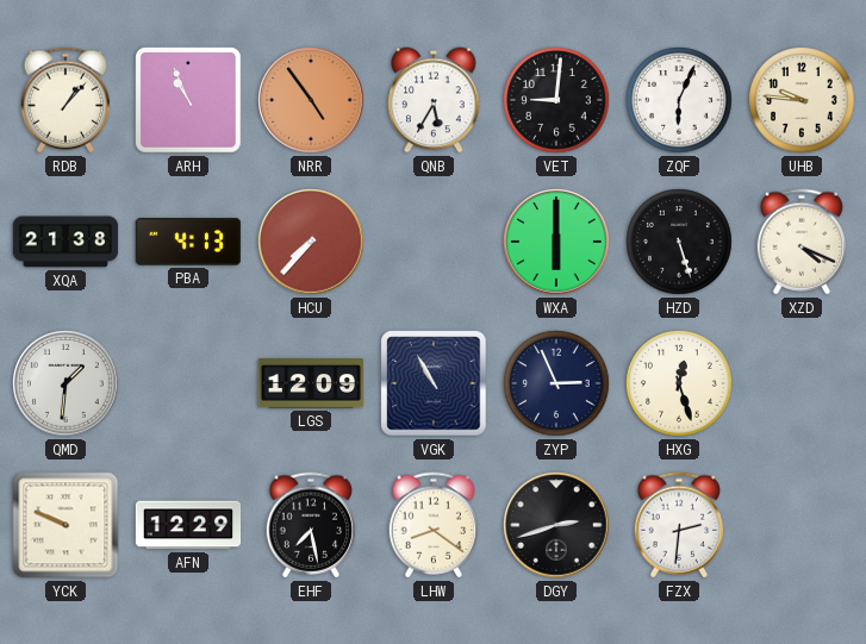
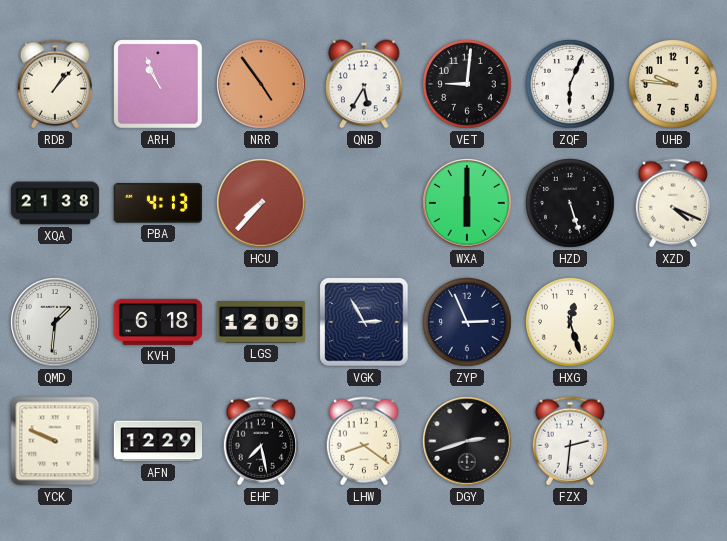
KVH: none -> 6:18 (158, 322)
VGK: 10:55 -> 2:55 (364, 322)
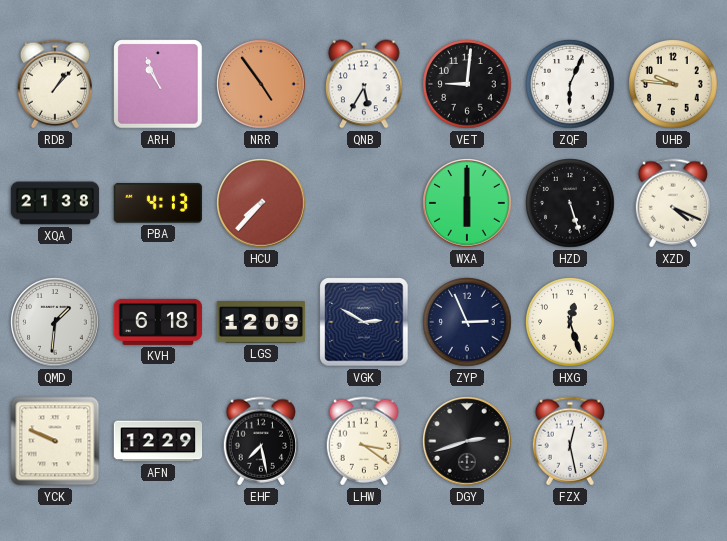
VGK: 2:55 -> 2:50 (364, 322)
LHW: 8:21 -> 3:21 (364, 441)
FZX: 2:31 -> 12:28 (570, 441)
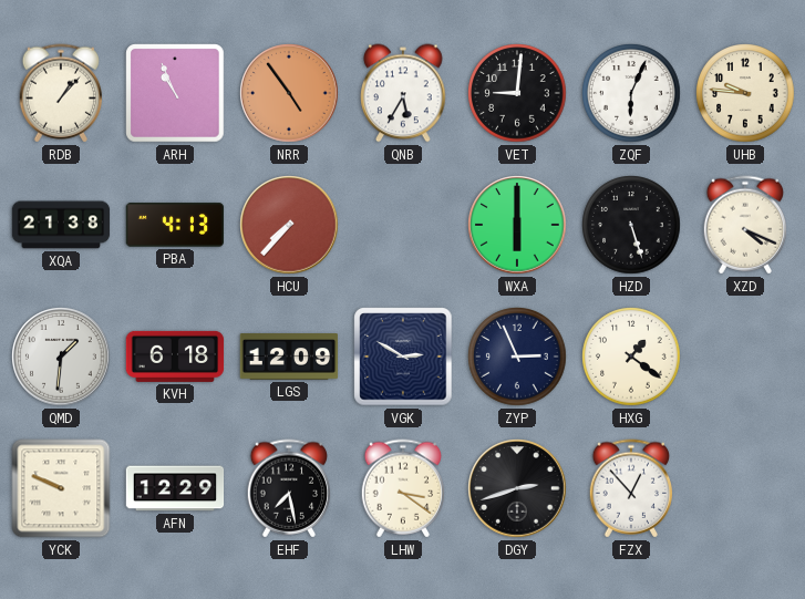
HXG: 12:27 -> 1:21 (631, 357)
FZX: 12:28 -> 12:53 (631, 488)
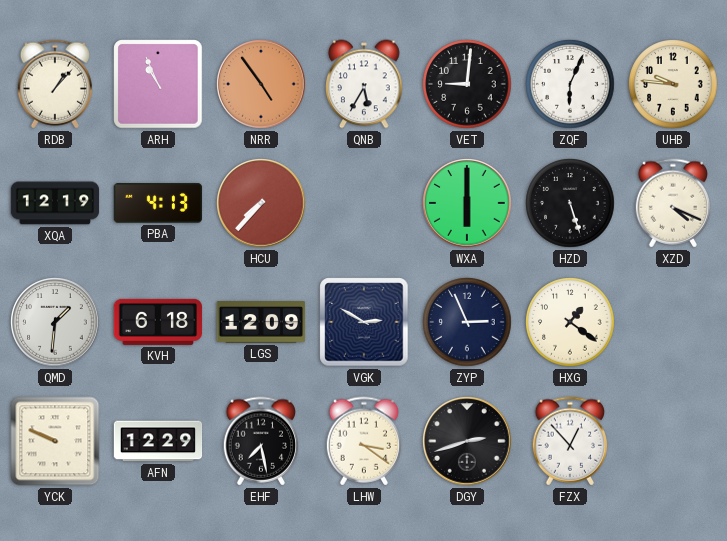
XQA: 21:38 -> 12:19 (55, 203)
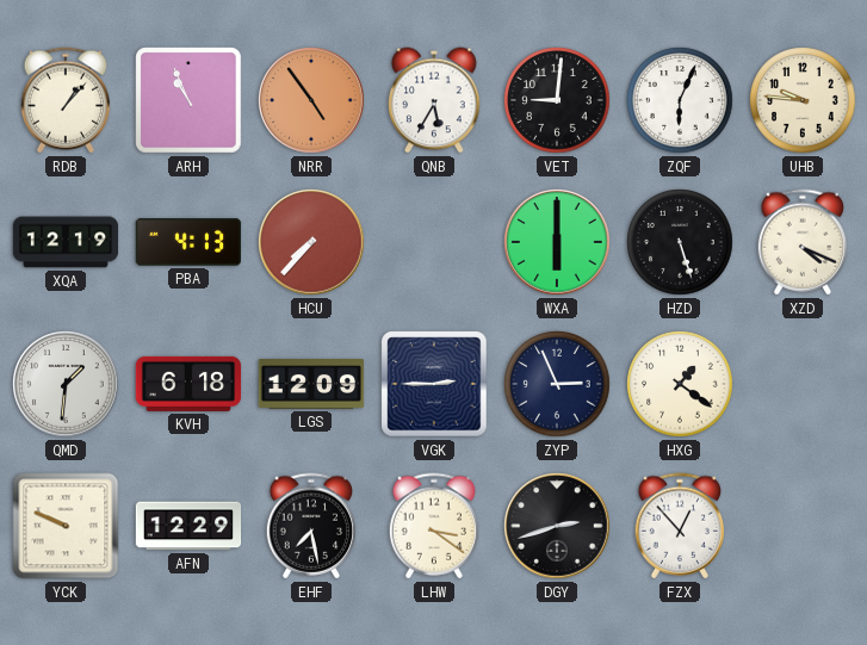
VGK: 2:50 -> 2:45 (434, 384)
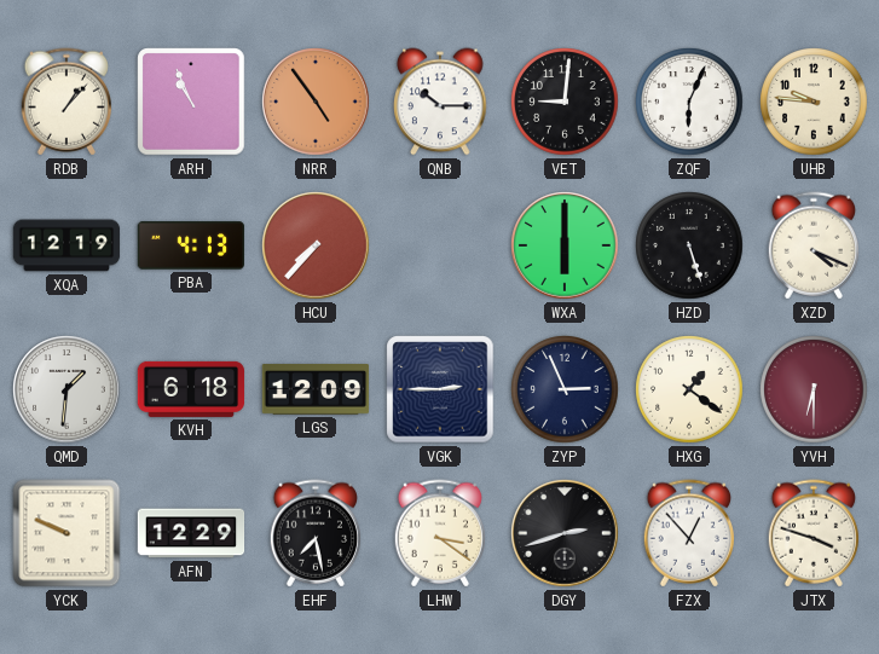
QNB: 5:35 -> 10:15 (440, 102)
YVH: none -> 6:30 (814, 389)
JTX: none -> 3:48 (814, 533)
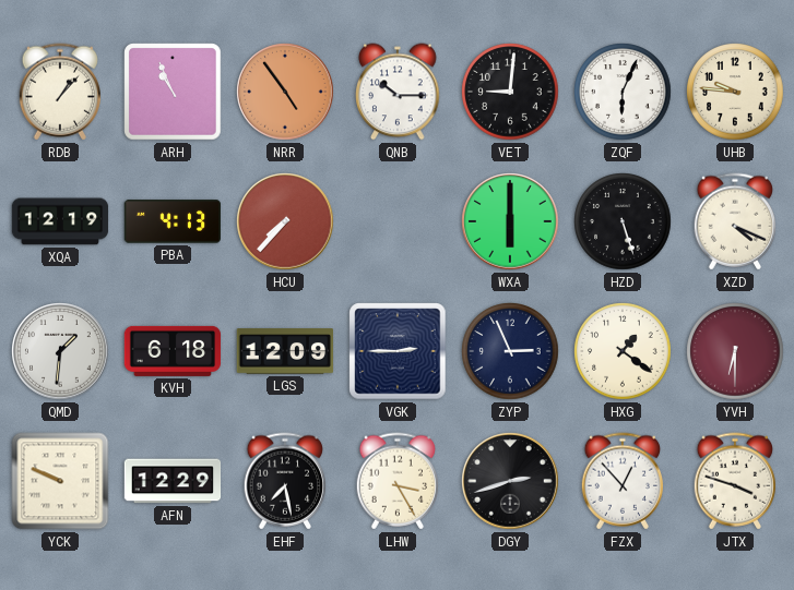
LHW: 3:21 -> 3:25 (398, 481)
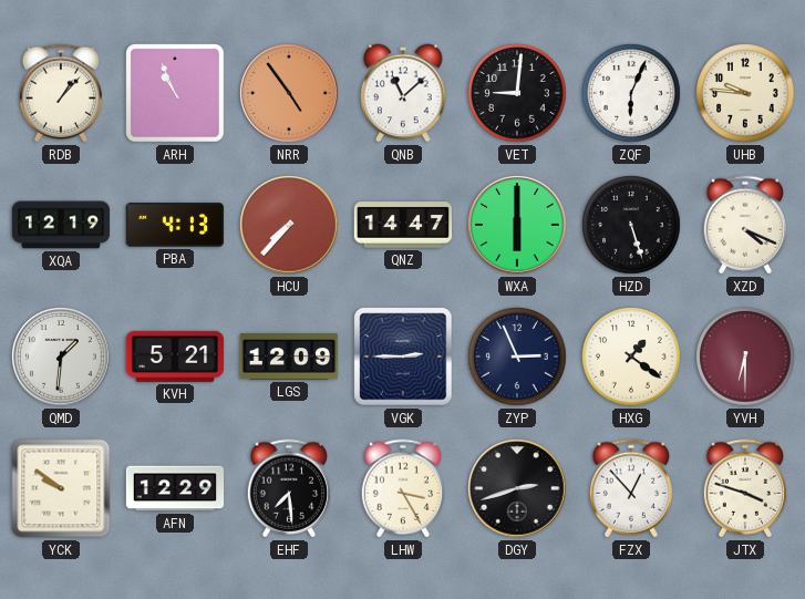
QNB: 10:15 -> 11:08 (403, 93)
QNZ: none -> 14:47 (402, 225)
KVH: 6:18 -> 5:21 (175, 357)
YCK: 9:49 -> 9:51 (61, 488)
EHF: 7:28 -> 7:29 (289, 488)
